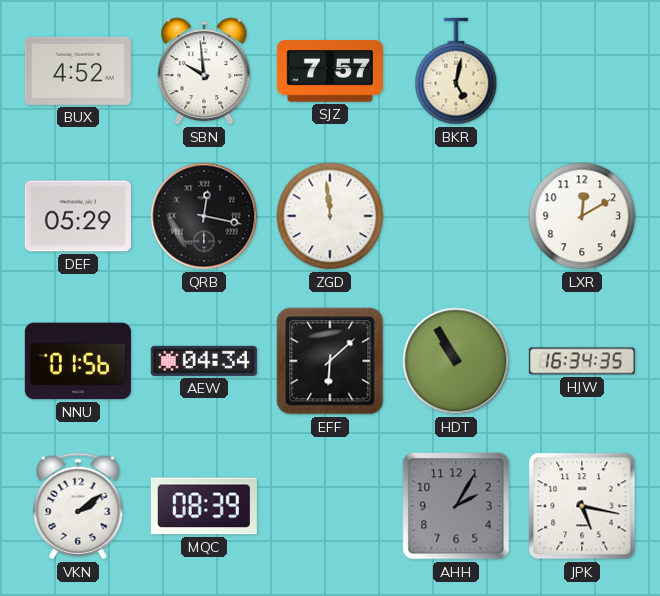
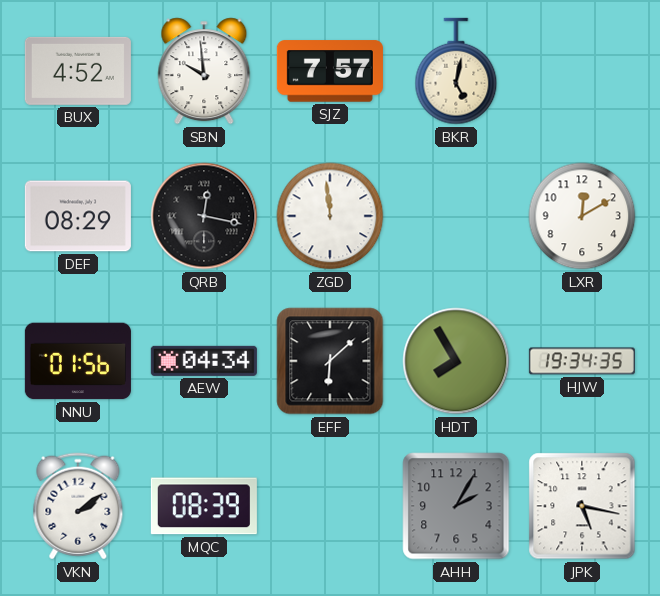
DEF: 05:29 -> 08:29 (78, 216)
HDT: 10:55 -> 7:55 (456, 361)
HJW: 16:34 -> 19:34 (582, 361)
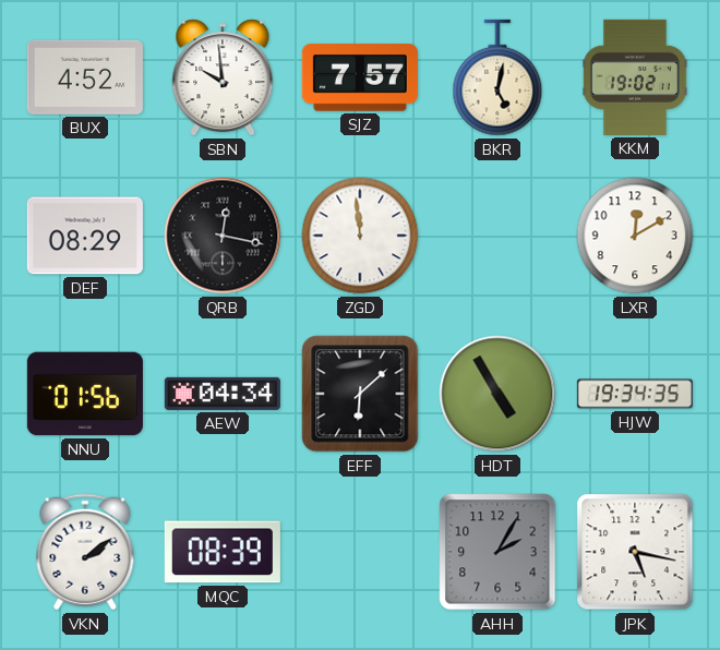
KKM: none -> 19:02 (635, 77)
HDT: 7:55 -> 4:55 (497, 394)
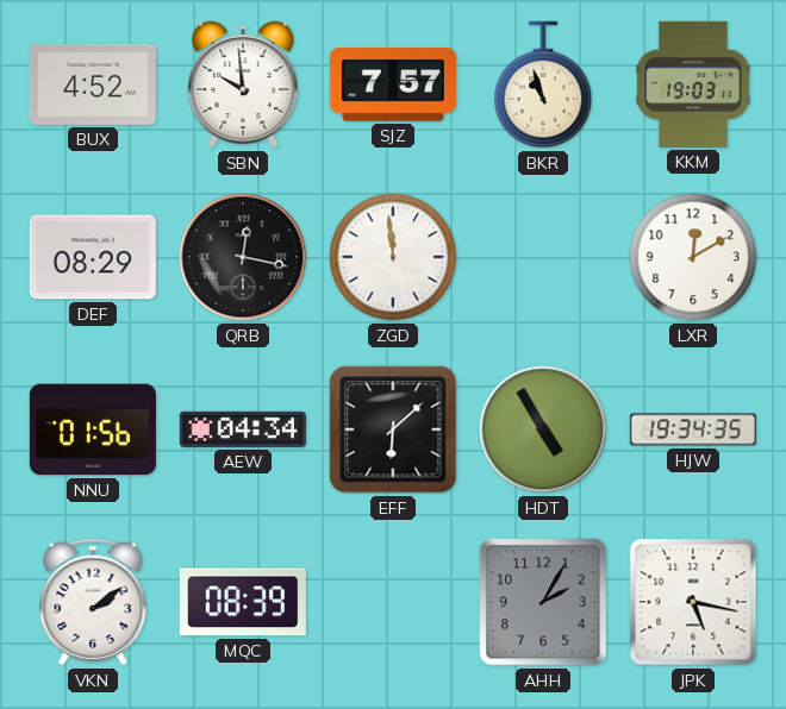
BKR: 5:02 -> 10:57 (543, 84)
KKM: 19:02 -> 19:03 (693, 84)
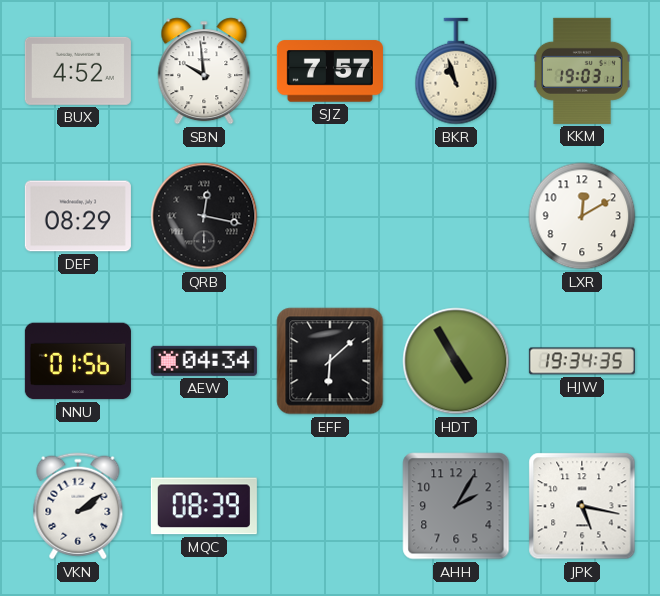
ZGD: 11:59 -> none (393, 257)
